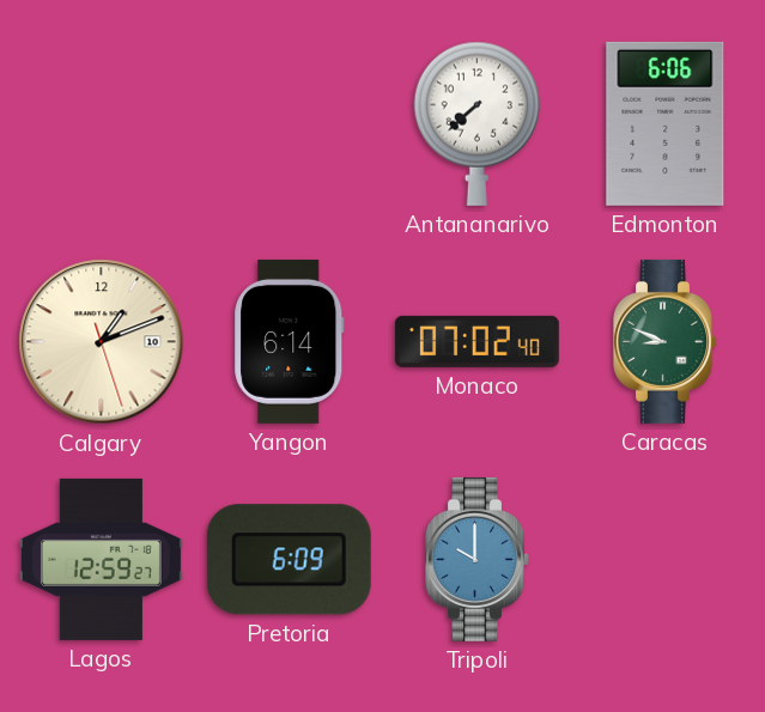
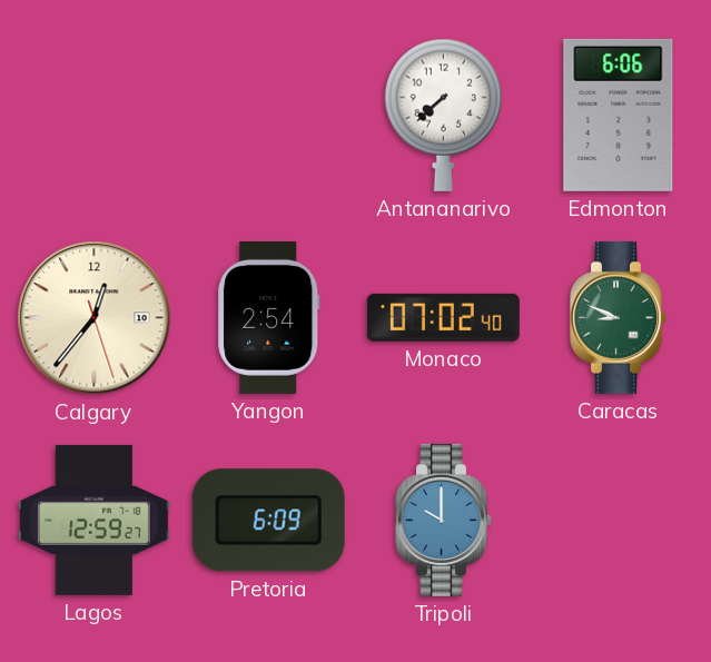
Calgary: 1:11 -> 12:36 (95, 318)
Yangon: 6:14 -> 2:54 (269, 317)
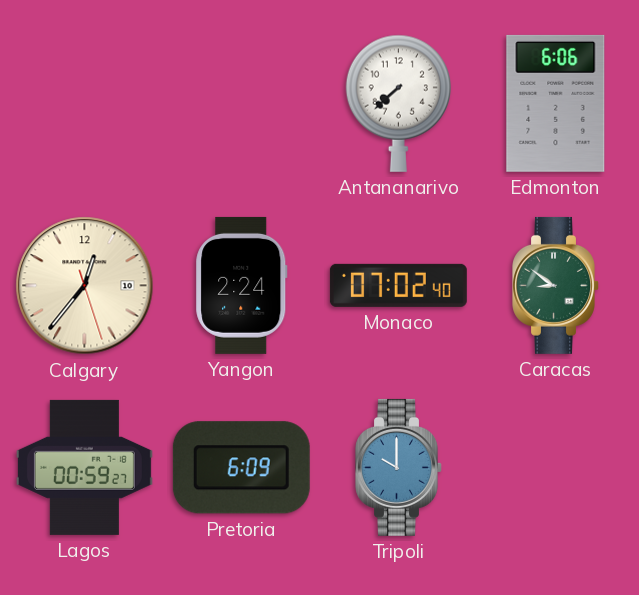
Yangon: 2:54 -> 2:24 (242, 285)
Caracas: 8:49 -> 8:51 (556, 285)
Lagos: 12:59 -> 00:59 (84, 467)
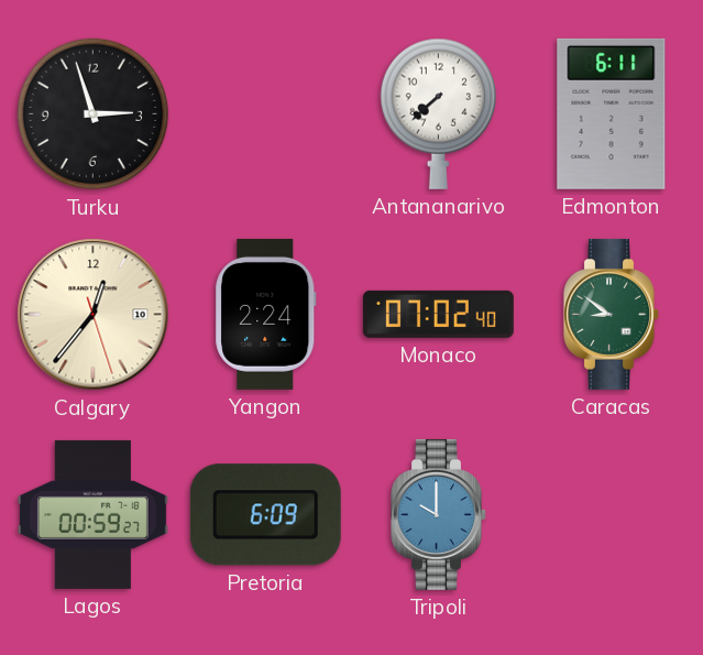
Turku: none -> 2:57 (94, 114)
Edmonton: 6:06 -> 6:11 (612, 113)
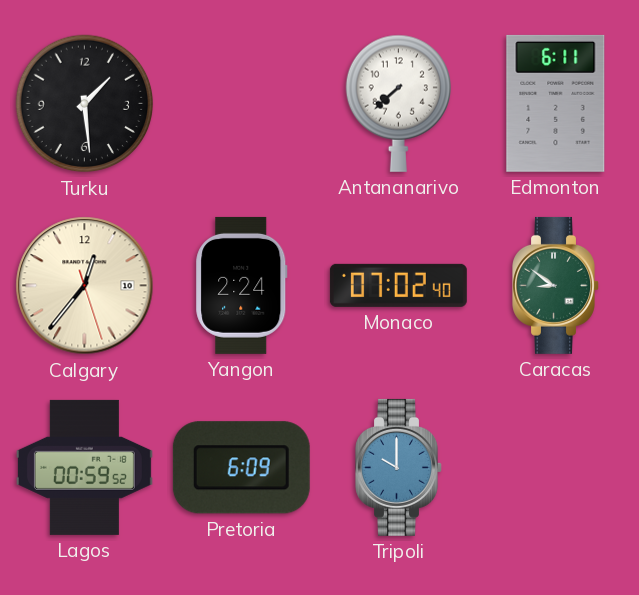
Turku: 2:57 -> 1:29 (85, 104)
Lagos: 00:59:27 -> 00:59:52 (84, 467)
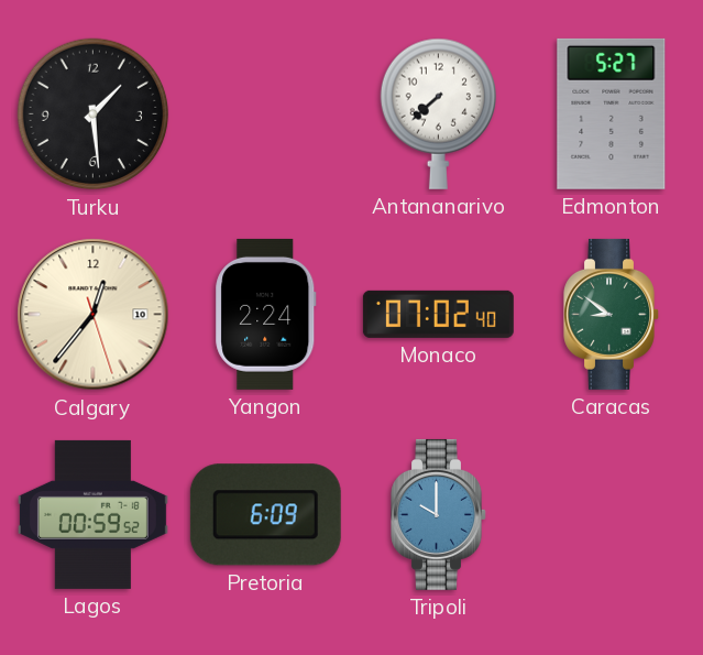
Edmonton: 6:11 -> 5:27 (612, 113)
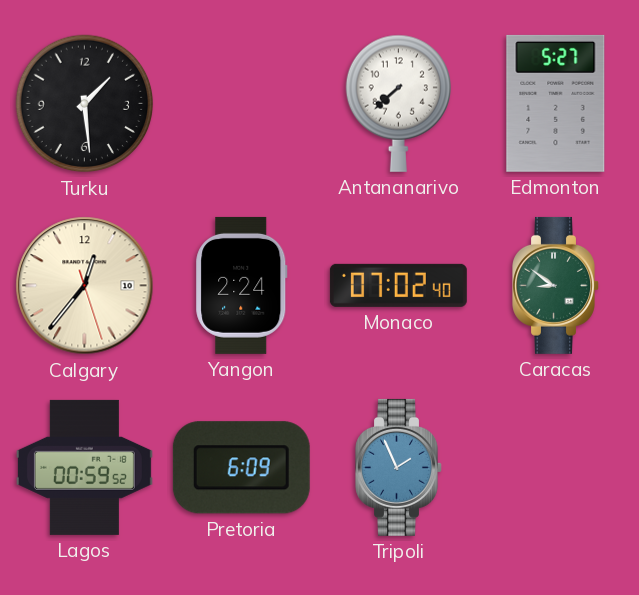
Tripoli: 10:00 -> 1:56 (399, 467)
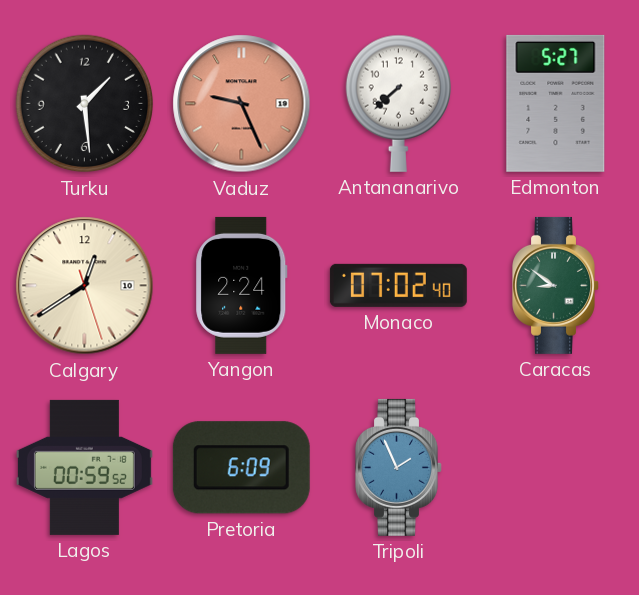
Vaduz: none -> 9:26 (242, 104)
Calgary: 12:36 -> 12:39 (85, 286)
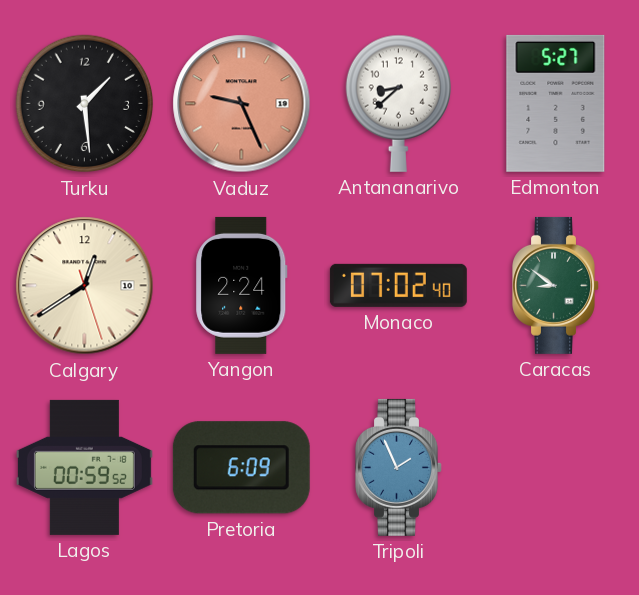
Antananarivo: 7:38 -> 8:38 (398, 103)
